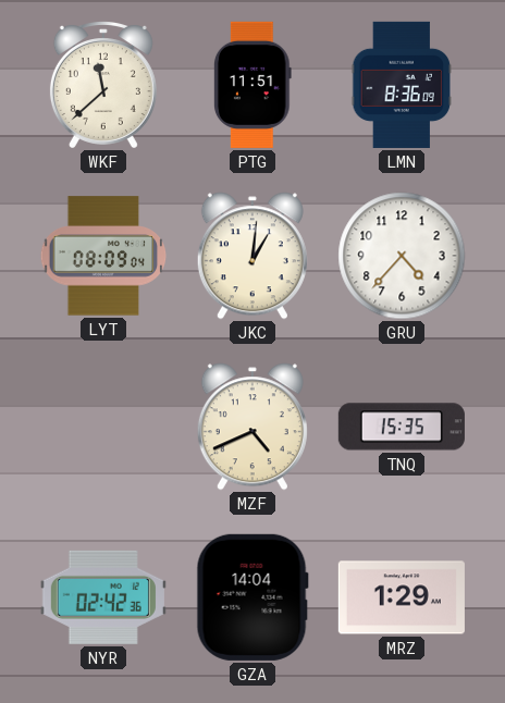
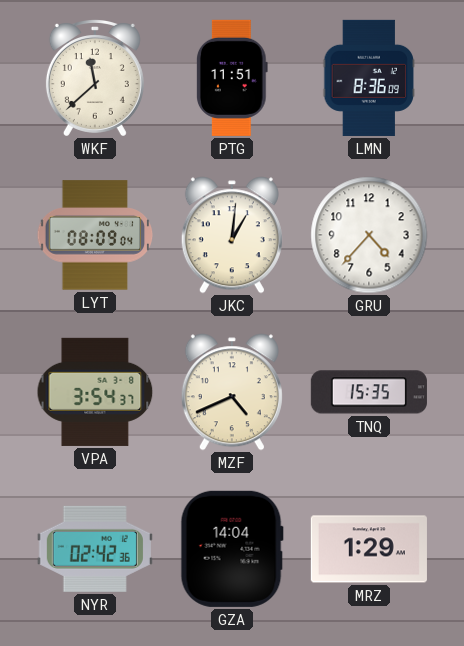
VPA: none -> 3:54 (95, 392)
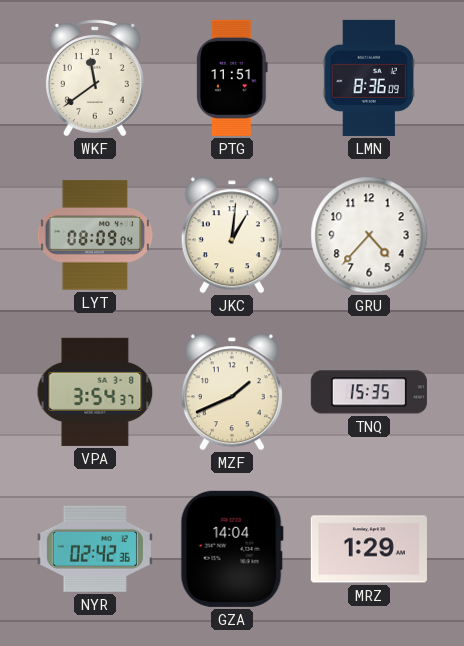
WKF: 11:38 -> 11:39 (95, 78)
MZF: 4:41 -> 1:41 (232, 392)
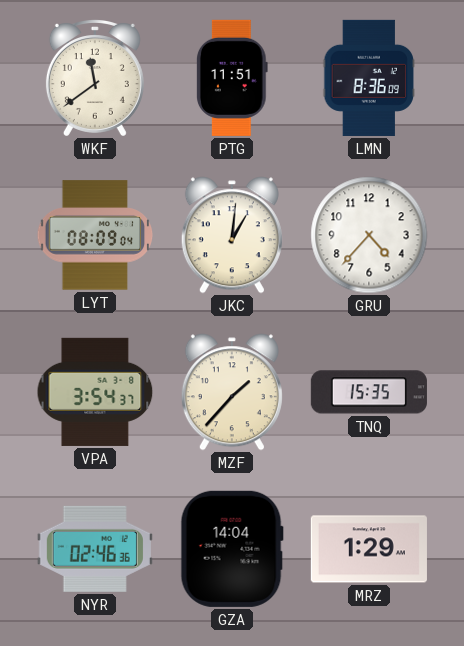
MZF: 1:41 -> 1:37 (232, 392)
NYR: 02:42 -> 02:46 (95, 549)
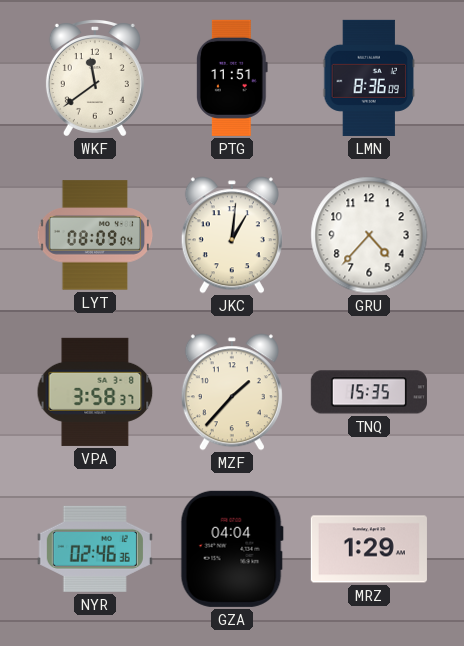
VPA: 3:54 -> 3:58 (95, 392)
GZA: 14:04 -> 04:04 (232, 549)
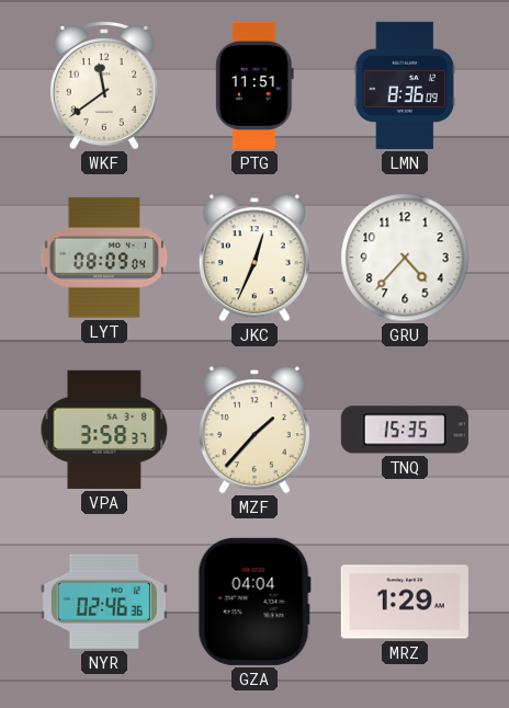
JKC: 1:01 -> 12:34 (255, 258)
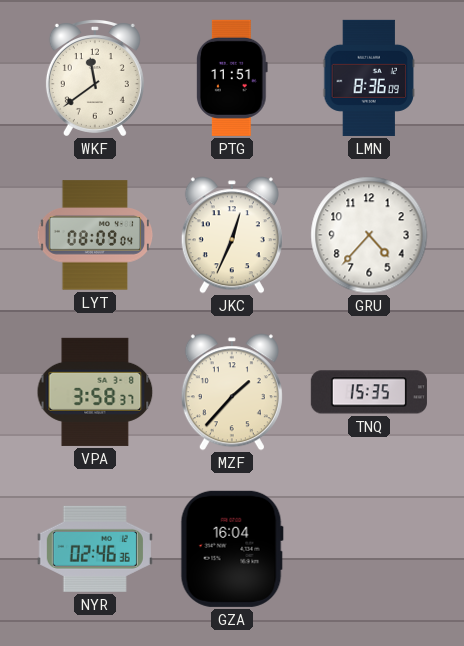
GZA: 04:04 -> 16:04 (232, 549)
MRZ: 1:29 -> none (405, 602)
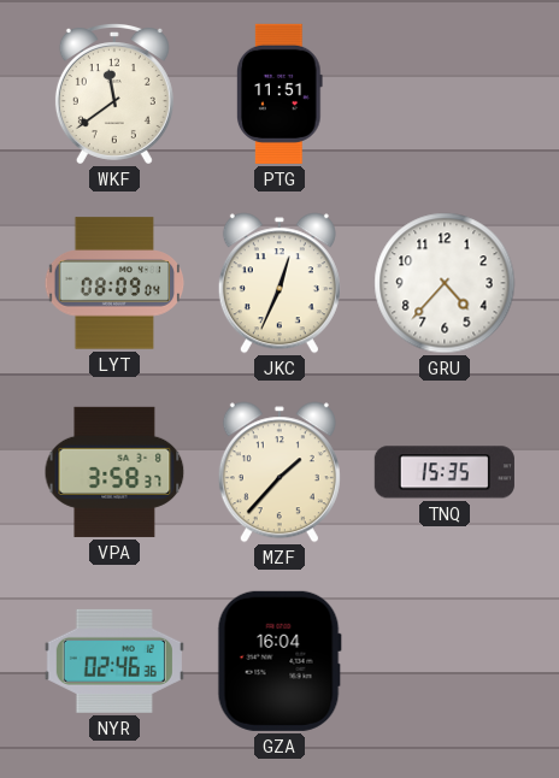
LMN: 8:36 -> none (369, 78)
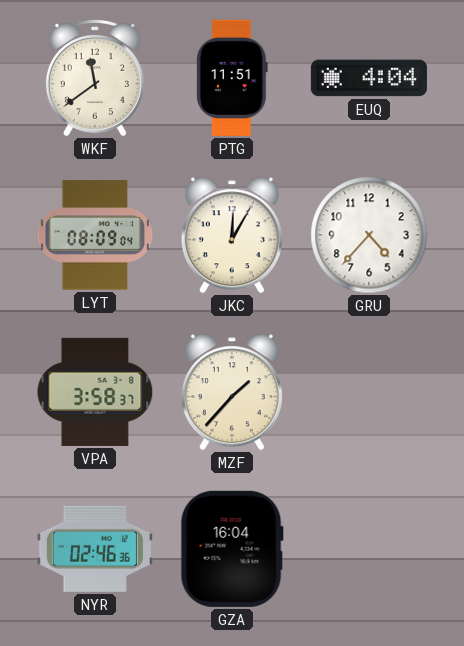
EUQ: none -> 4:04 (369, 78)
JKC: 12:34 -> 12:05 (232, 235)
TNQ: 15:35 -> none (445, 472)
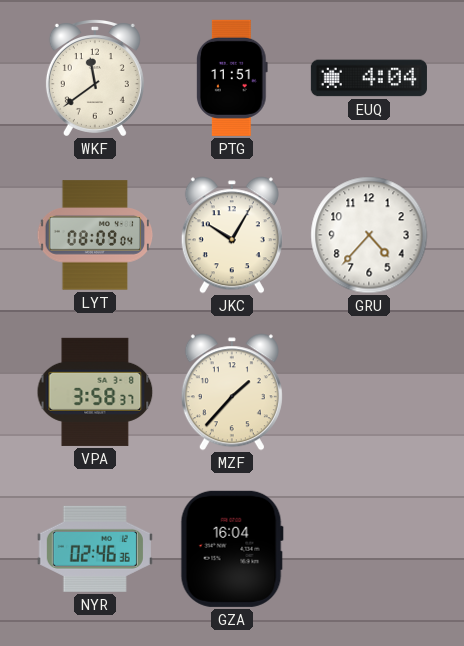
JKC: 12:05 -> 10:05 (232, 235)
